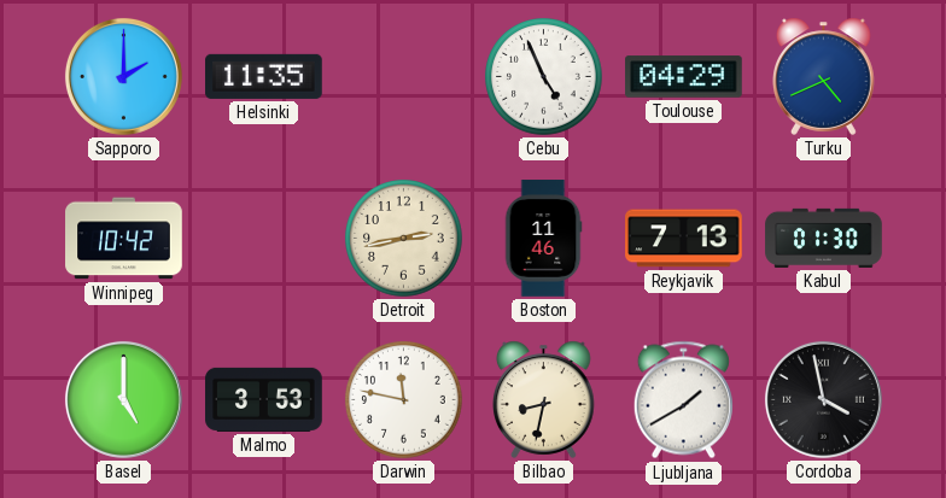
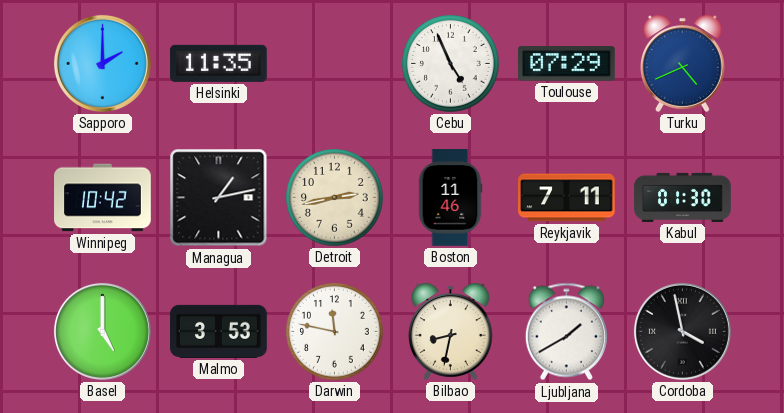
Toulouse: 04:29 -> 07:29 (567, 64)
Managua: none -> 1:13 (219, 198)
Reykjavik: 7:13 -> 7:11 (567, 198)
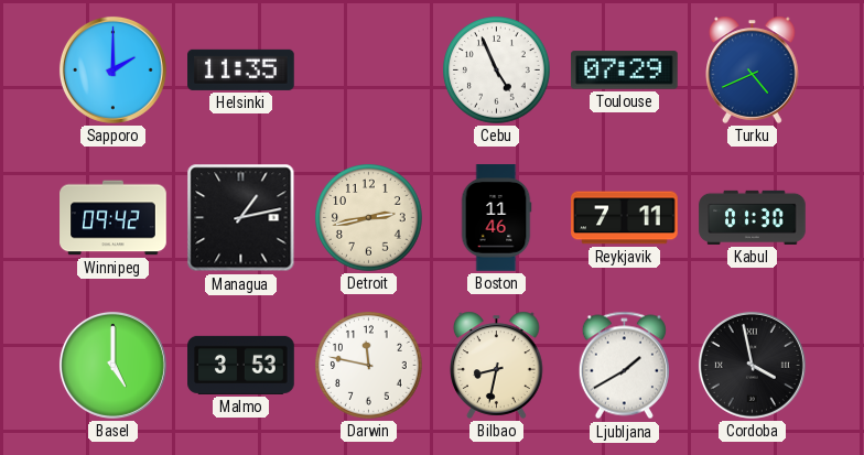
Winnipeg: 10:42 -> 09:42 (114, 218)
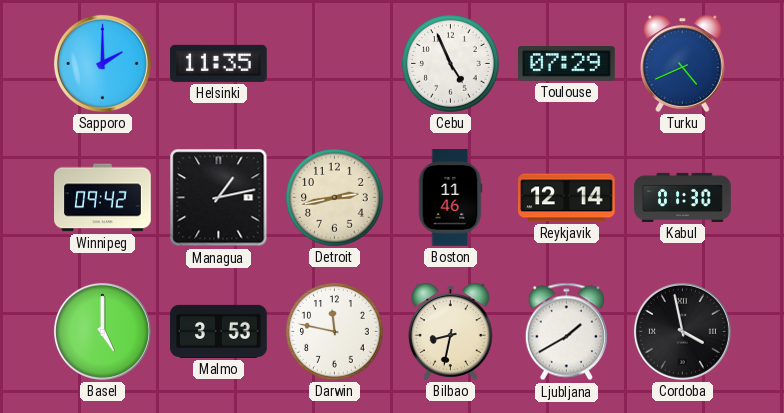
Reykjavik: 7:11 -> 12:14 (567, 198)
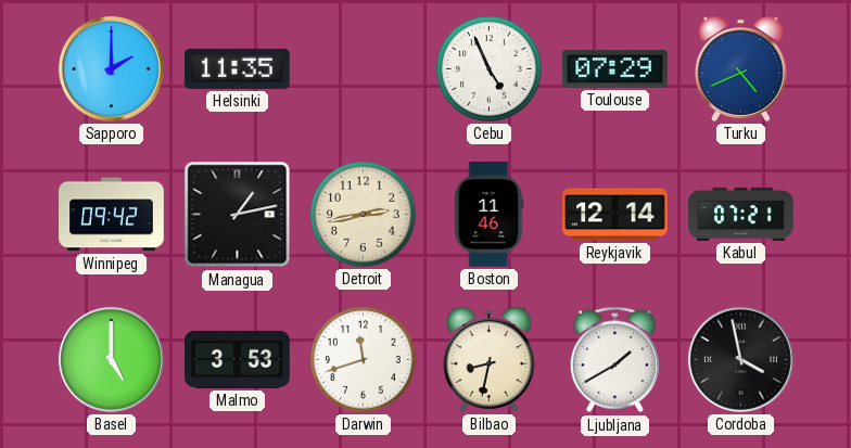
Kabul: 01:30 -> 07:21 (741, 214)
Darwin: 11:47 -> 11:42 (364, 360)
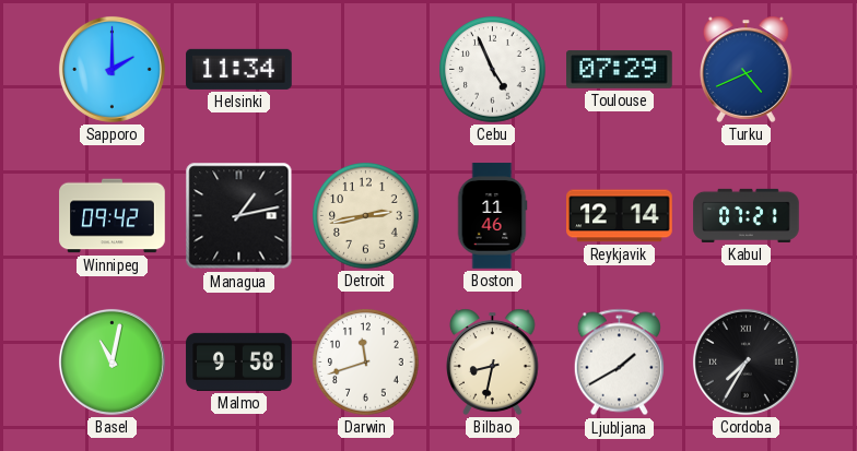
Helsinki: 11:35 -> 11:34 (239, 69)
Basel: 5:00 -> 11:02 (111, 361)
Malmo: 3:53 -> 9:58 (239, 361)
Cordoba: 3:58 -> 7:35 (746, 361)
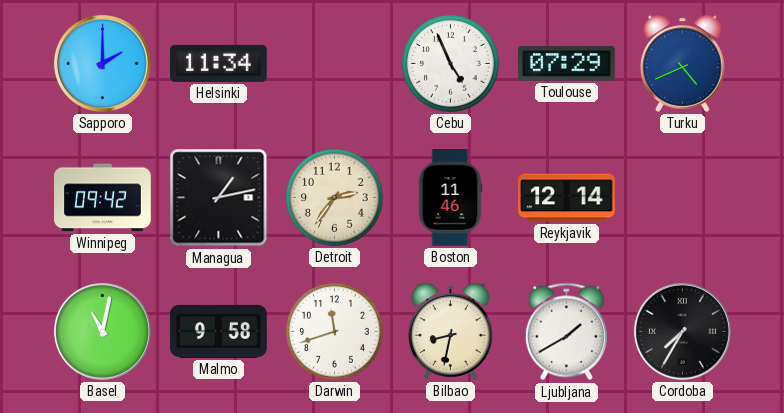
Detroit: 2:43 -> 2:36 (335, 198)
Kabul: 07:21 -> none (747, 215)
